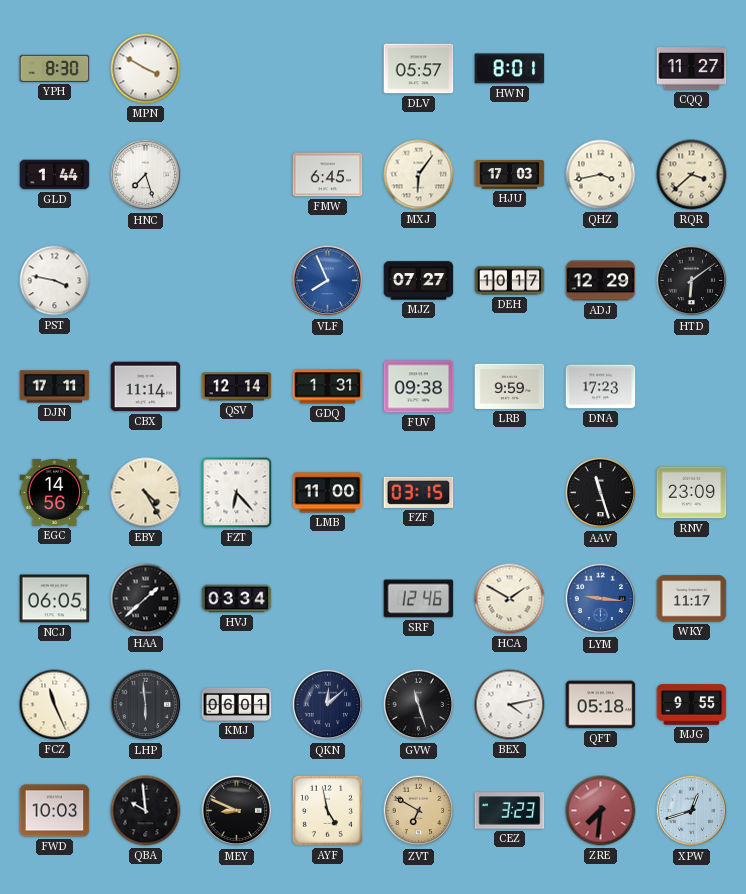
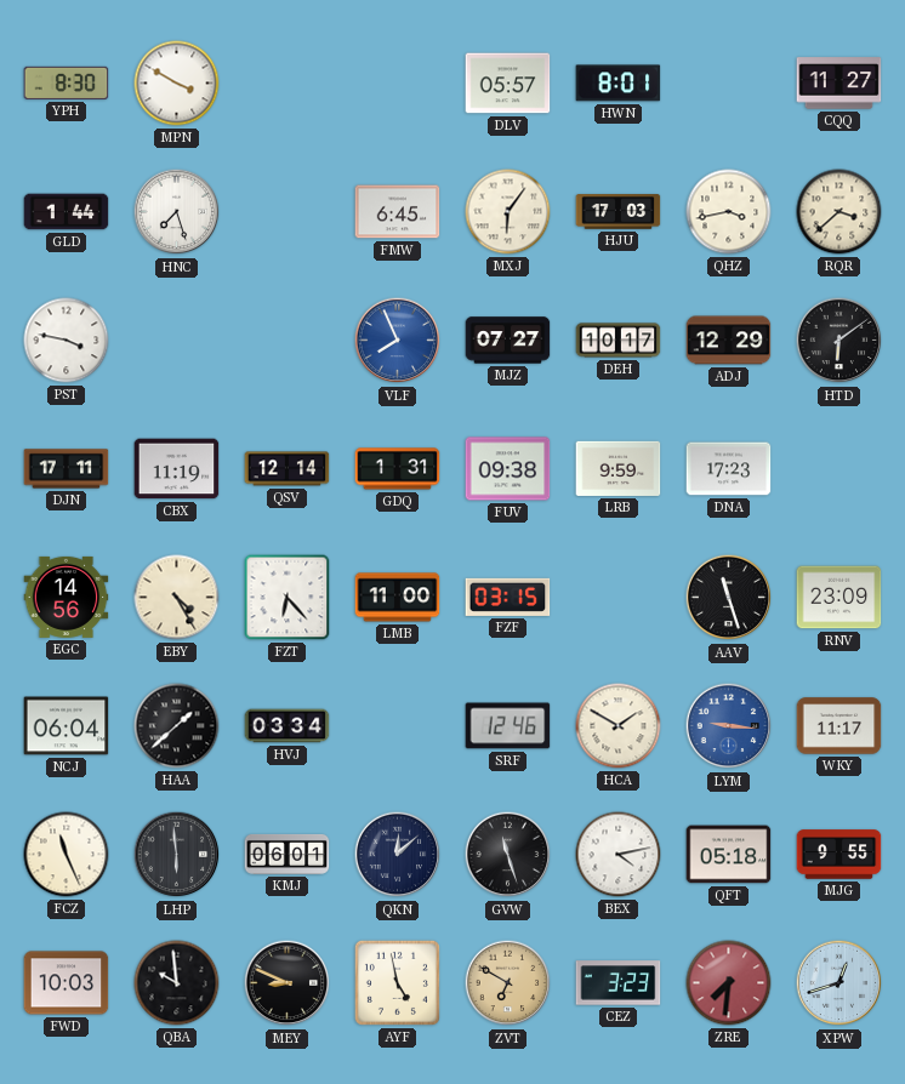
CBX: 11:14 -> 11:19 (177, 469)
NCJ: 06:05 -> 06:04 (67, 726)
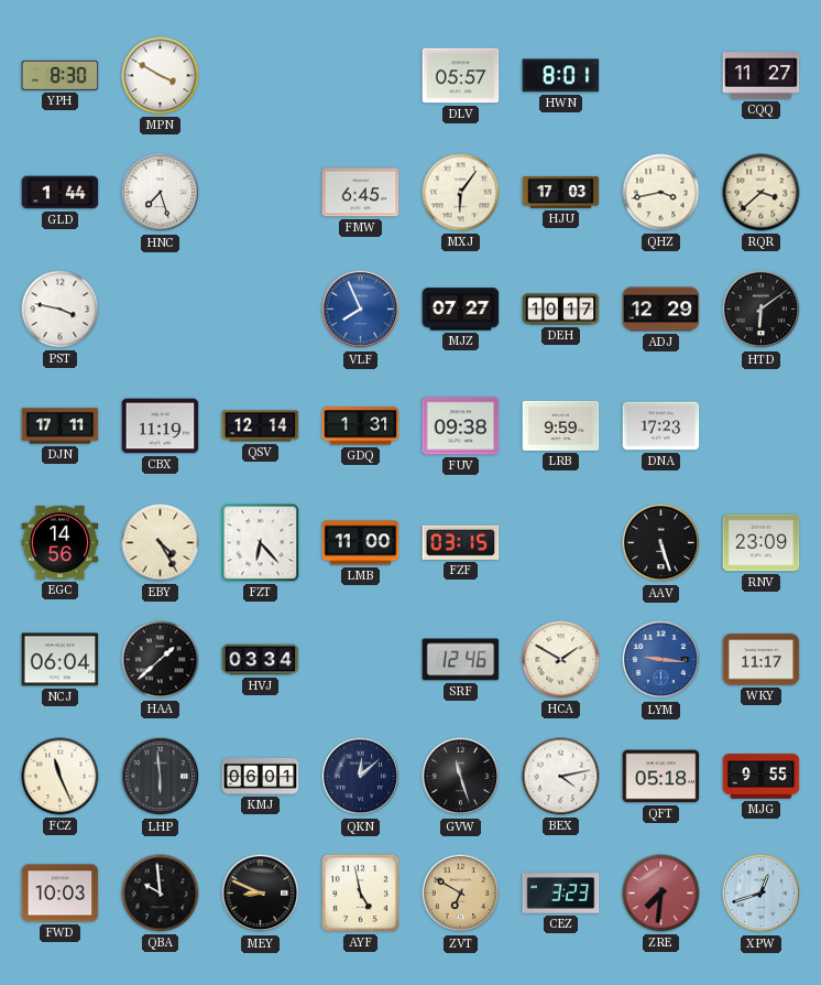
AAV: 11:27 -> 5:27 (661, 543)
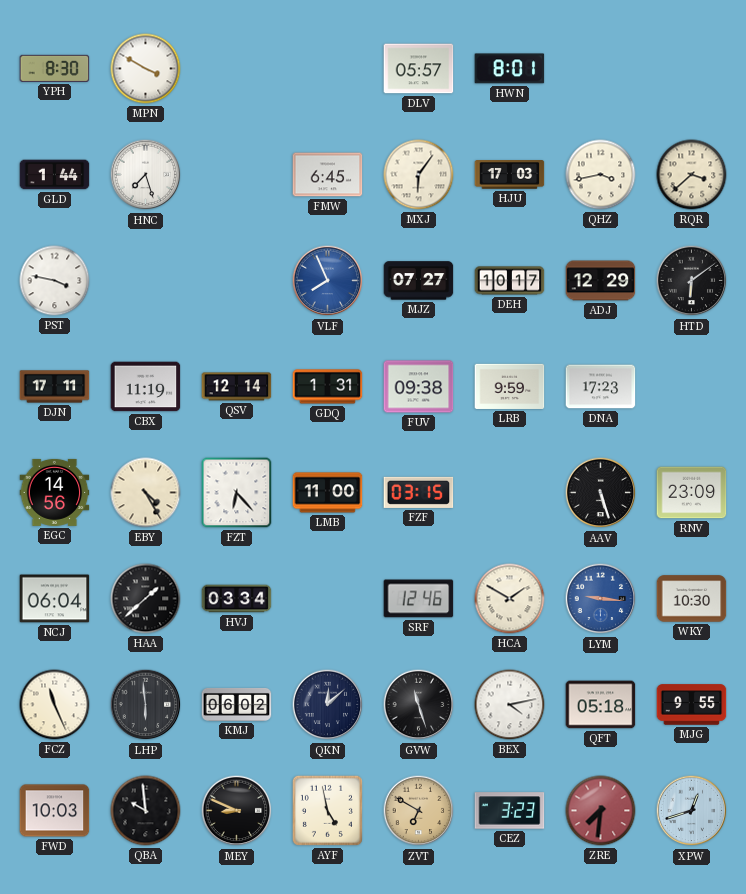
CQQ: 11:27 -> none (762, 76)
WKY: 11:17 -> 10:30 (692, 599)
KMJ: 06:01 -> 06:02 (237, 704)
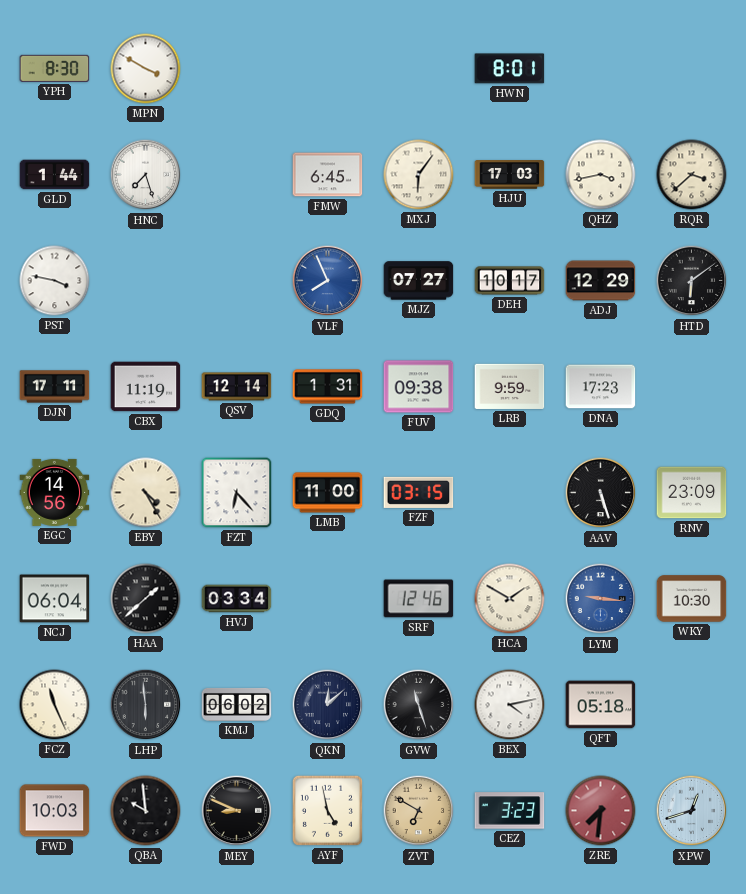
DLV: 05:57 -> none (419, 69)
MJG: 9:55 -> none (692, 705)
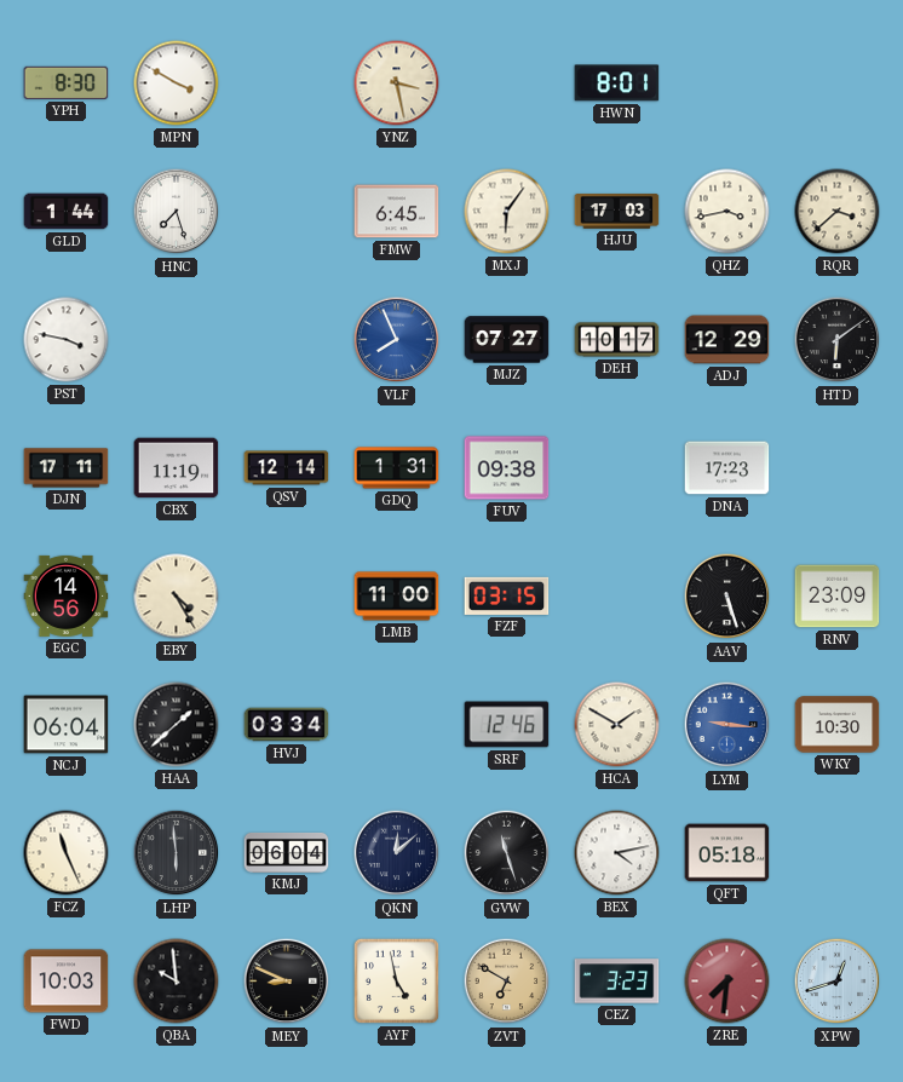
YNZ: none -> 3:28 (397, 84)
LRB: 9:59 -> none (510, 386)
FZT: 6:23 -> none (237, 493)
KMJ: 06:02 -> 06:04 (287, 852)
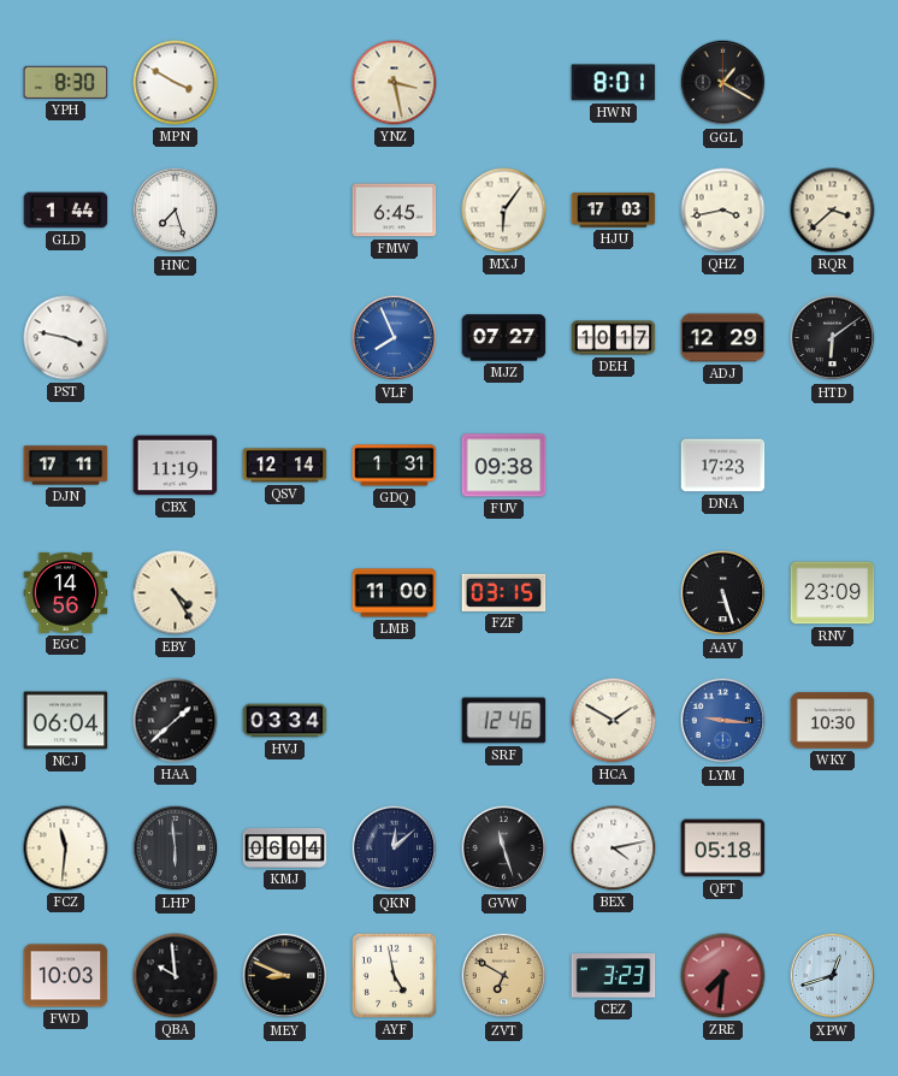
GGL: none -> 1:20 (723, 83)
FCZ: 11:26 -> 11:31 (66, 849)
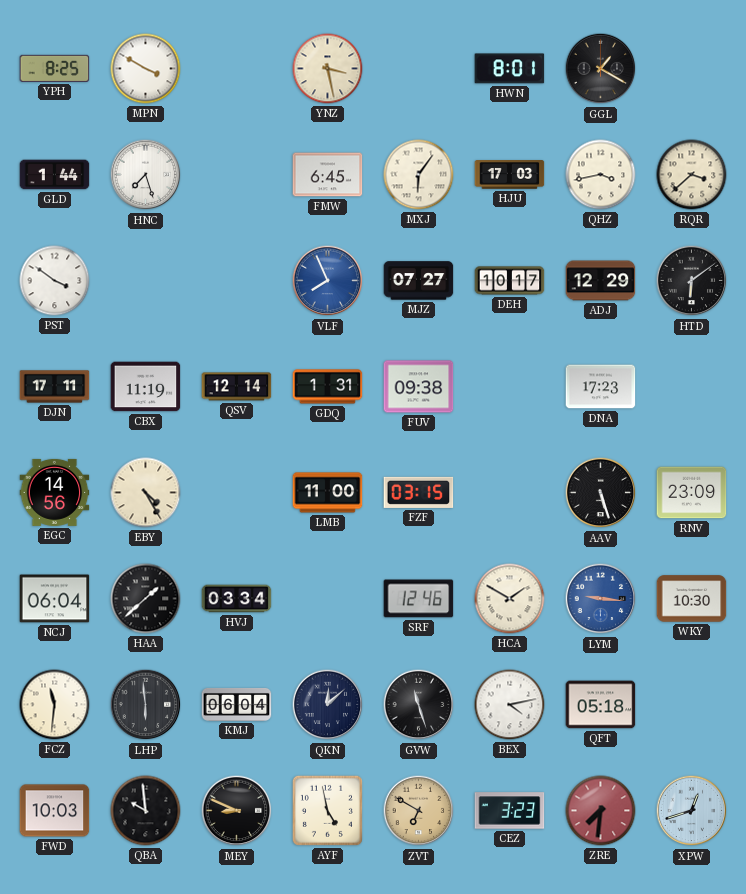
YPH: 8:30 -> 8:25 (55, 68)
PST: 3:47 -> 3:51 (55, 281)
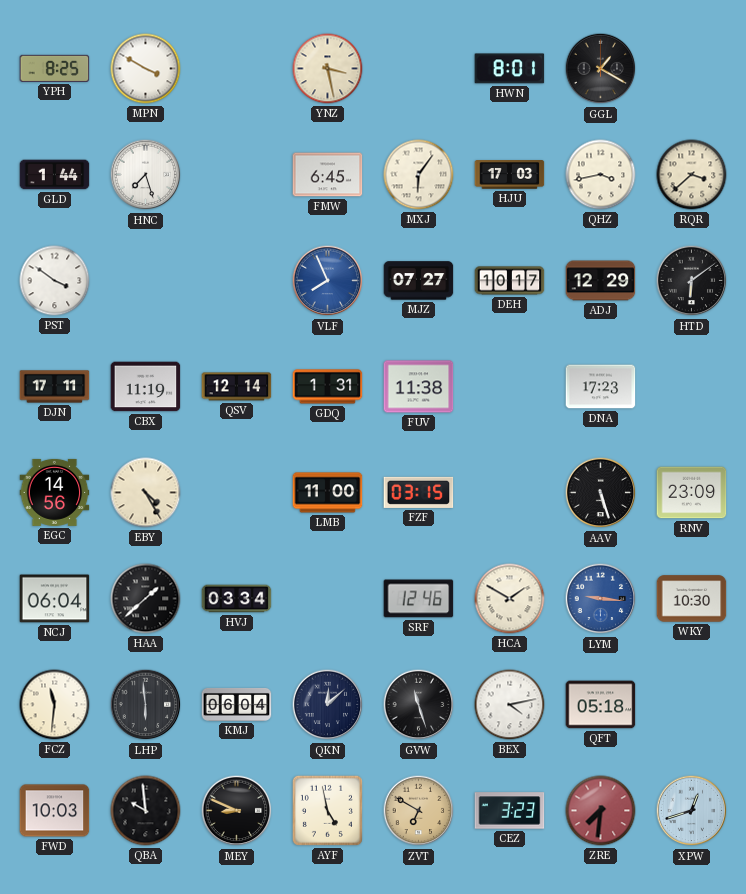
FUV: 09:38 -> 11:38 (419, 387)
